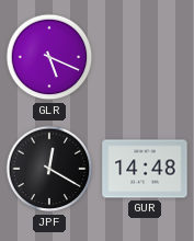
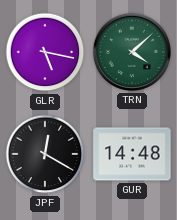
GLR: 5:19 -> 5:17 (45, 52)
TRN: none -> 4:08 (132, 52)
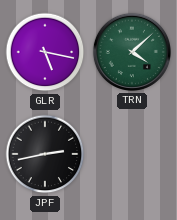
JPF: 12:20 -> 2:43 (45, 154)
GUR: 14:48 -> none (132, 154)
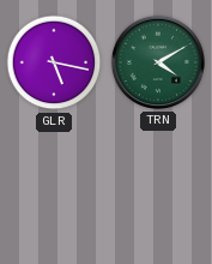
TRN: 4:08 -> 4:10 (158, 62)
JPF: 2:43 -> none (45, 154)
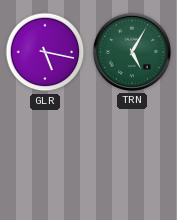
TRN: 4:10 -> 5:05 (132, 52)
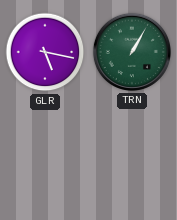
TRN: 5:05 -> 1:05 (132, 52)
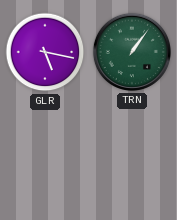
TRN: 1:05 -> 1:06 (132, 52)
